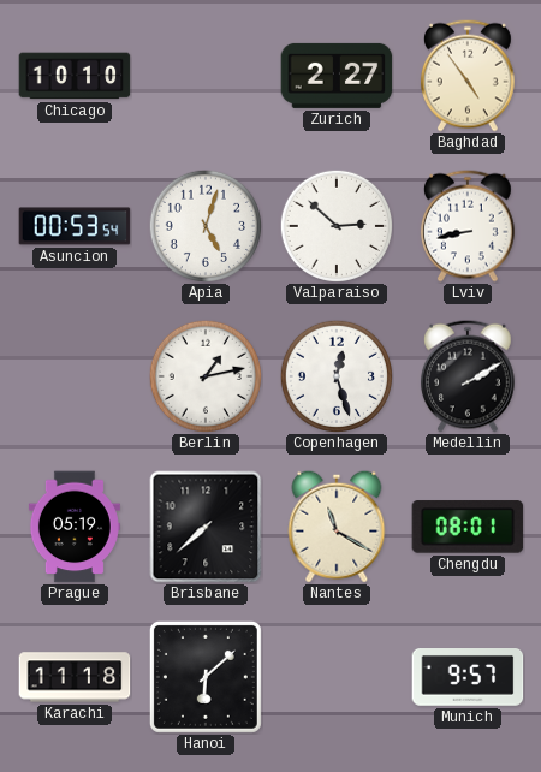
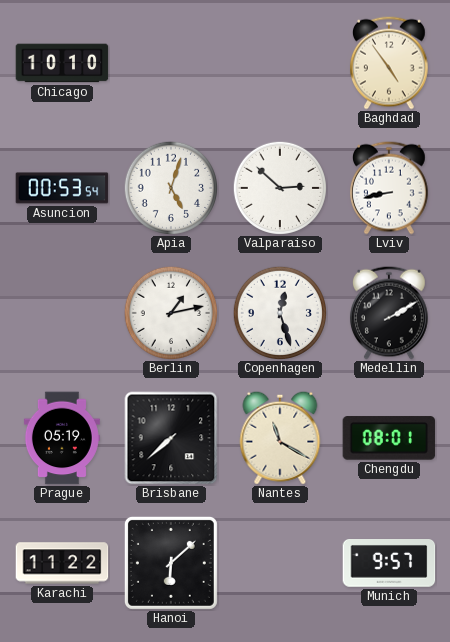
Zurich: 2:27 -> none (337, 76)
Karachi: 11:18 -> 11:22 (62, 563)
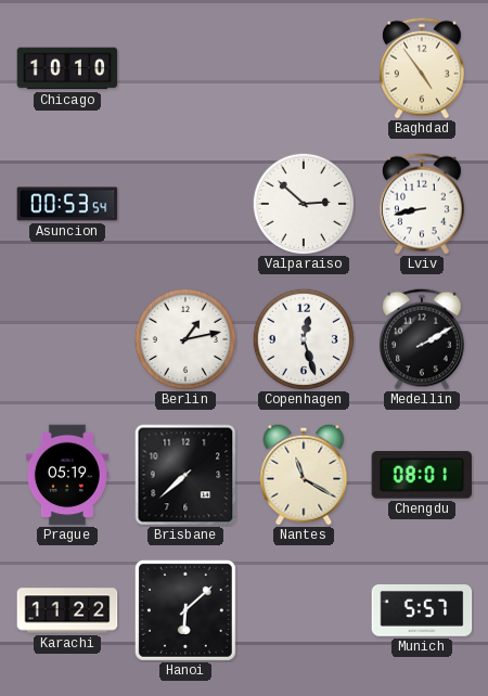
Apia: 5:03 -> none (170, 187)
Munich: 9:57 -> 5:57 (422, 611)
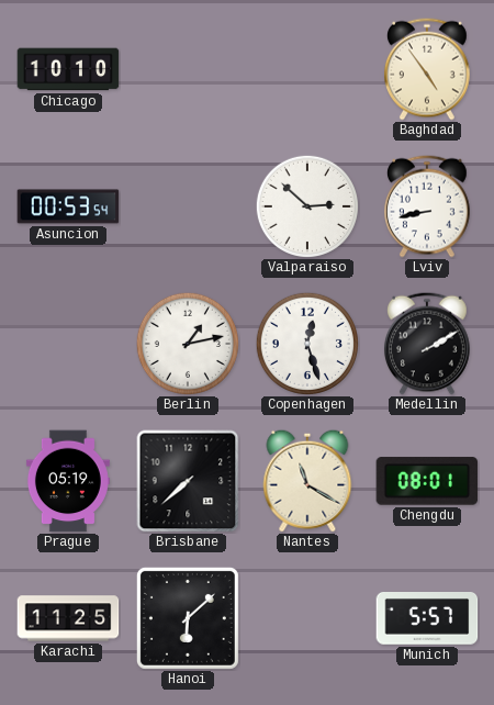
Karachi: 11:22 -> 11:25 (68, 618)
